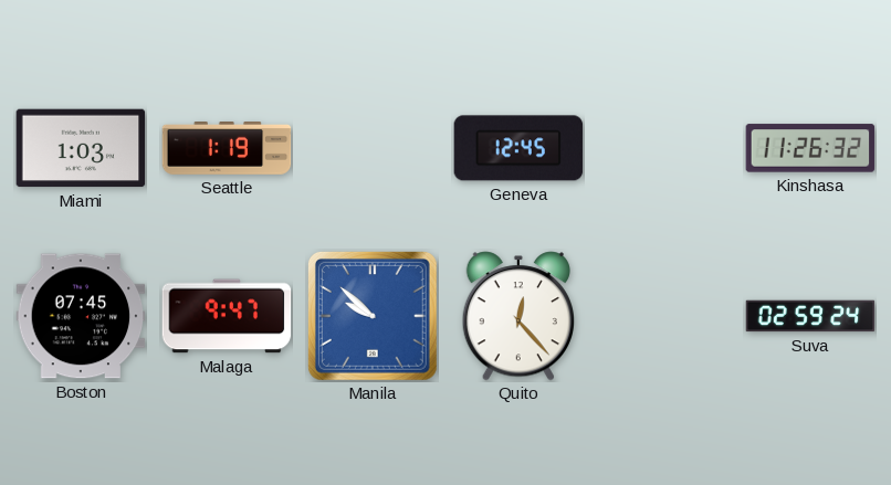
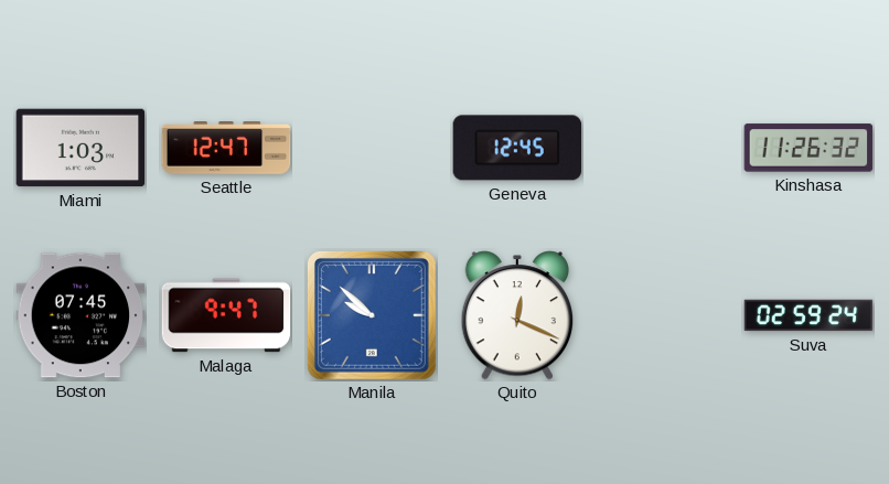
Seattle: 1:19 -> 12:47 (226, 149)
Quito: 12:23 -> 12:19 (516, 315)
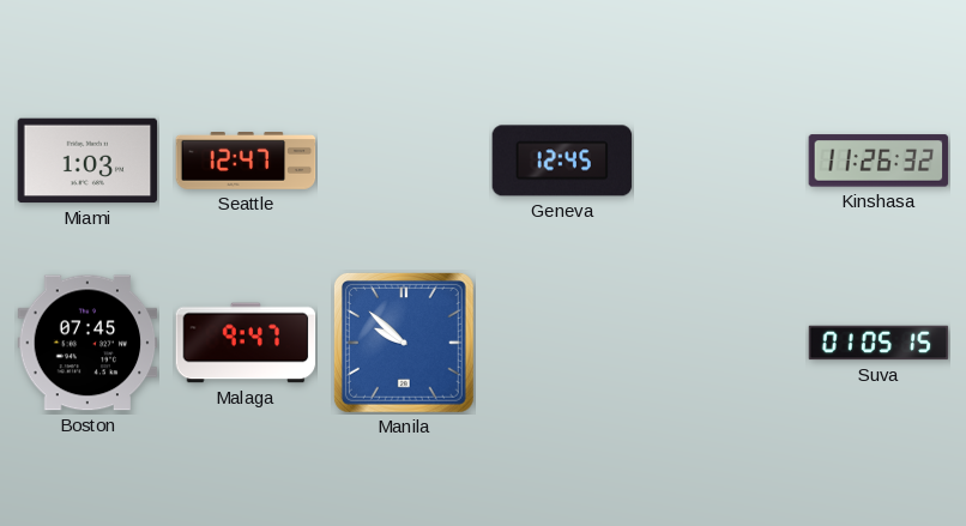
Quito: 12:19 -> none (516, 315)
Suva: 02:59 -> 01:05 (879, 343)
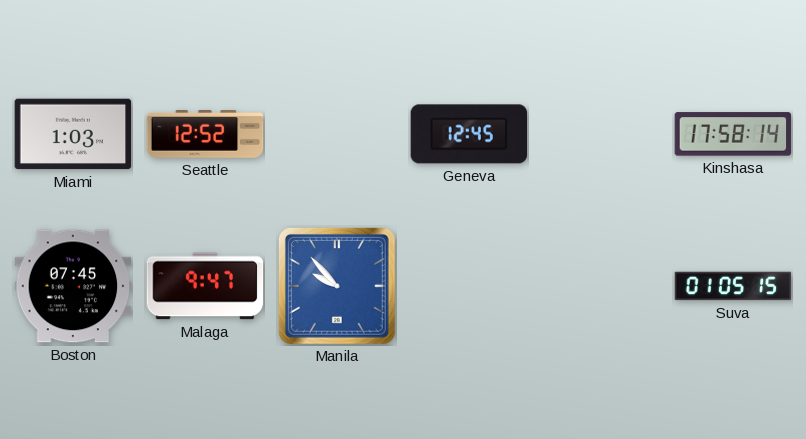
Seattle: 12:47 -> 12:52 (205, 135)
Kinshasa: 11:26 -> 17:58 (733, 134)
Manila: 9:52 -> 9:53 (337, 286)
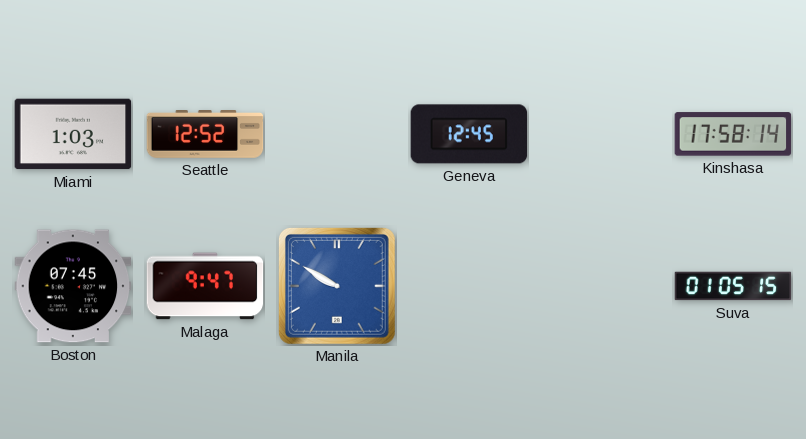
Manila: 9:53 -> 9:50 (337, 286)
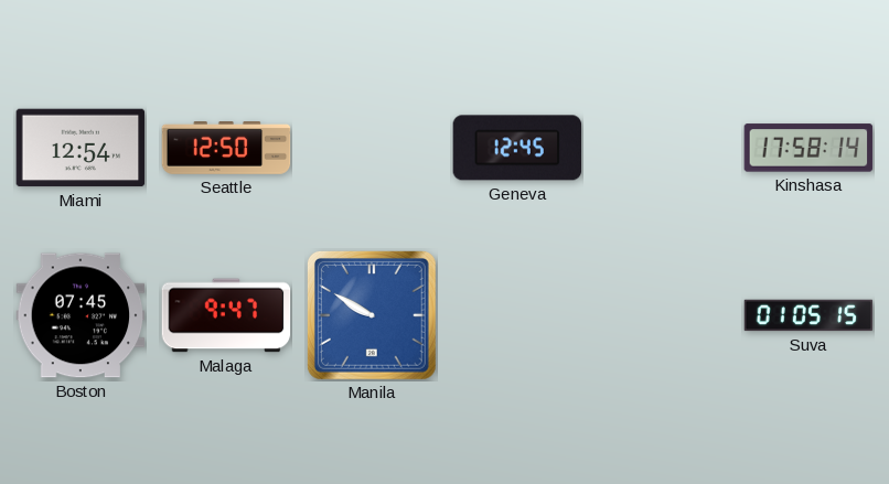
Miami: 1:03 -> 12:54 (81, 148)
Seattle: 12:52 -> 12:50 (226, 149)
